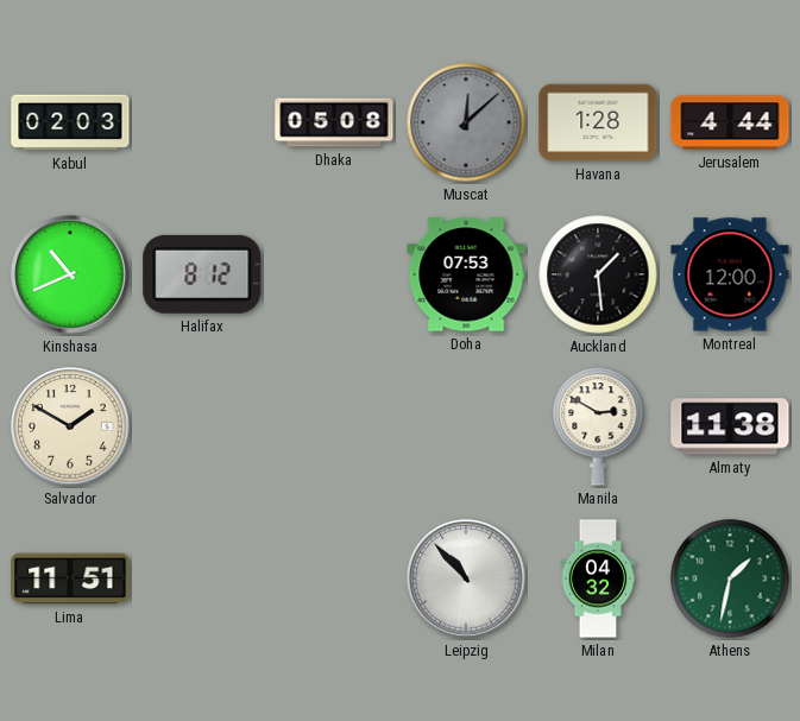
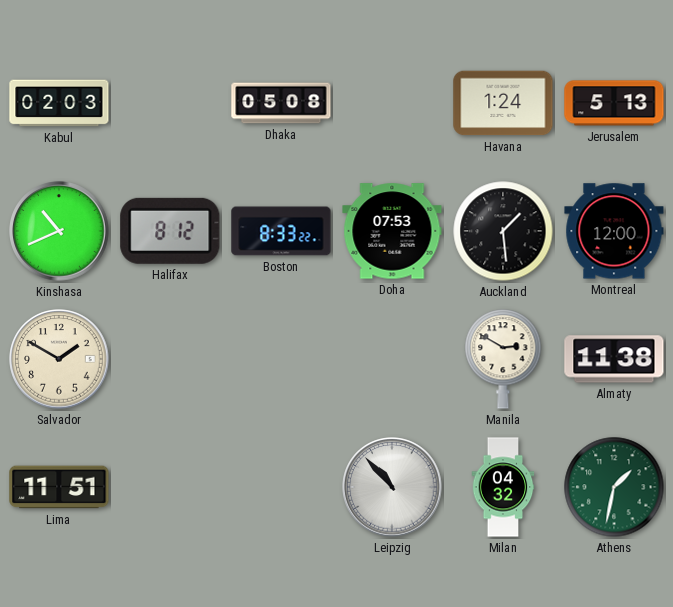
Muscat: 12:08 -> none (466, 122)
Havana: 1:28 -> 1:24 (503, 103)
Jerusalem: 4:44 -> 5:13 (614, 103)
Boston: none -> 8:33 (281, 231)
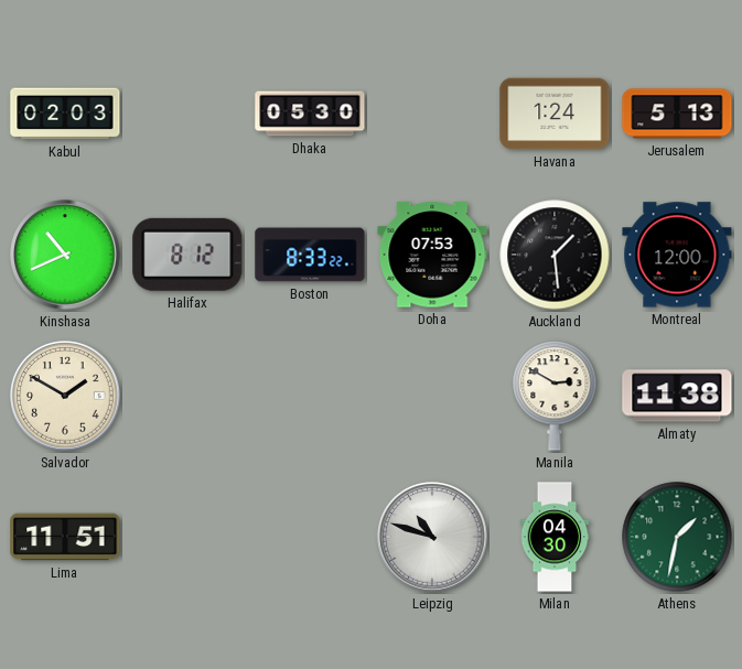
Dhaka: 05:08 -> 05:30 (310, 114)
Leipzig: 10:53 -> 10:48 (432, 537)
Milan: 04:32 -> 04:30 (555, 537)
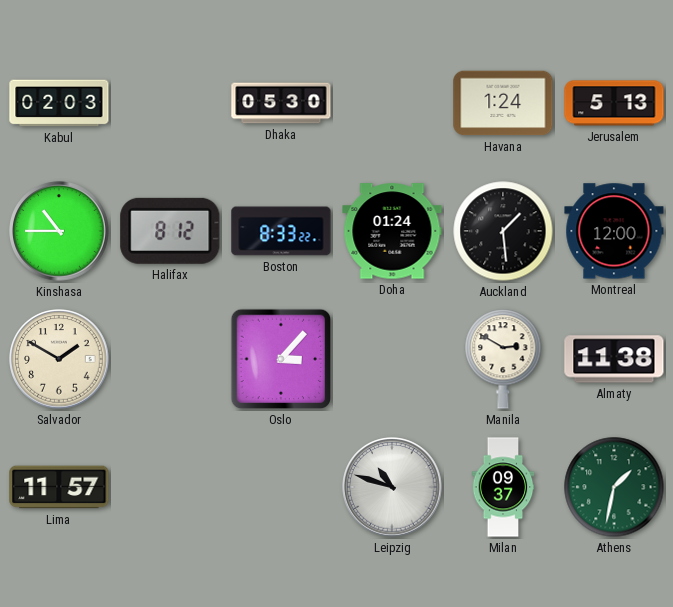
Kinshasa: 10:41 -> 10:45 (59, 231)
Doha: 07:53 -> 01:24 (392, 231)
Oslo: none -> 3:07 (281, 359)
Lima: 11:51 -> 11:57 (59, 487)
Milan: 04:30 -> 09:37 (503, 487)
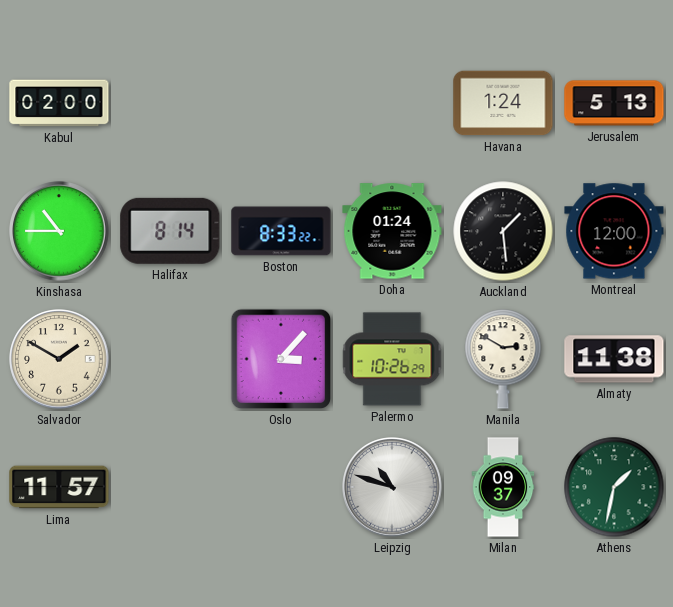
Kabul: 02:03 -> 02:00 (59, 103)
Dhaka: 05:30 -> none (281, 103)
Halifax: 8:12 -> 8:14 (170, 231)
Palermo: none -> 10:26 (392, 359)
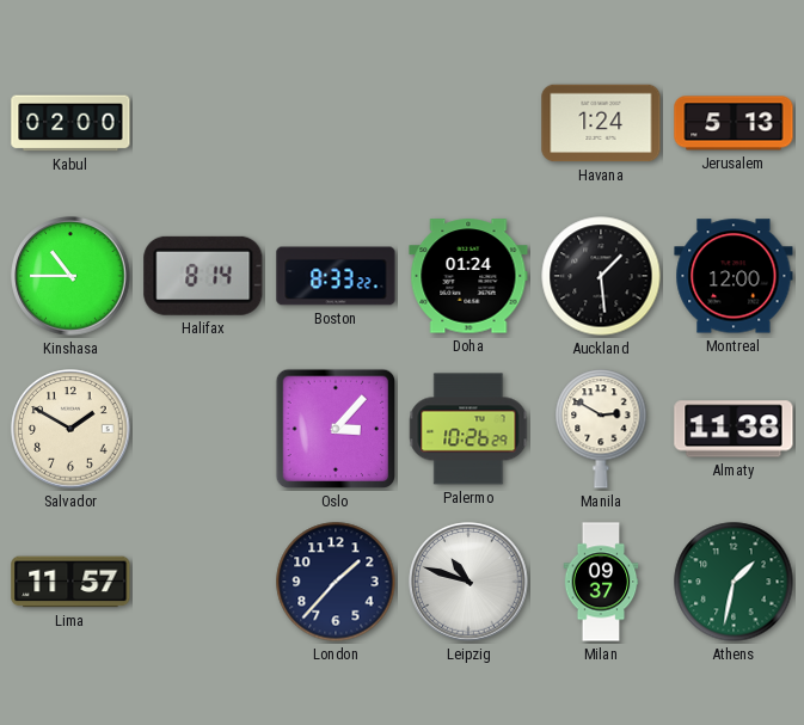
London: none -> 1:37 (336, 582)
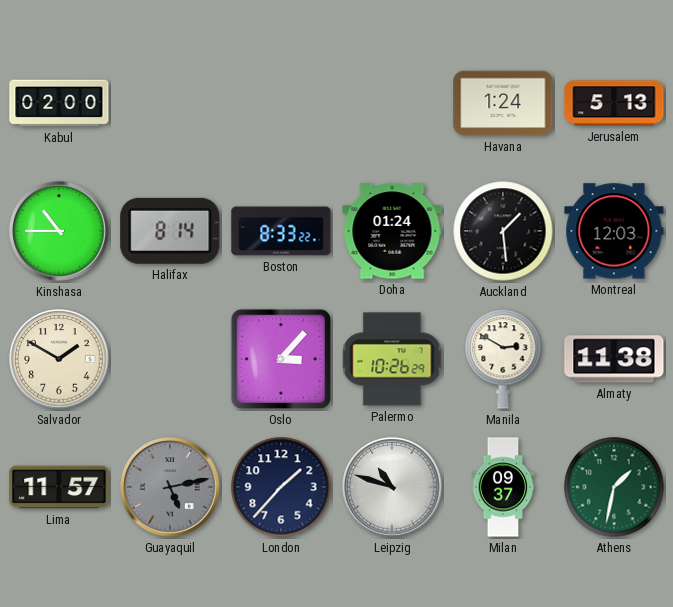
Montreal: 12:00 -> 12:03 (614, 231)
Guayaquil: none -> 5:13 (170, 487)
